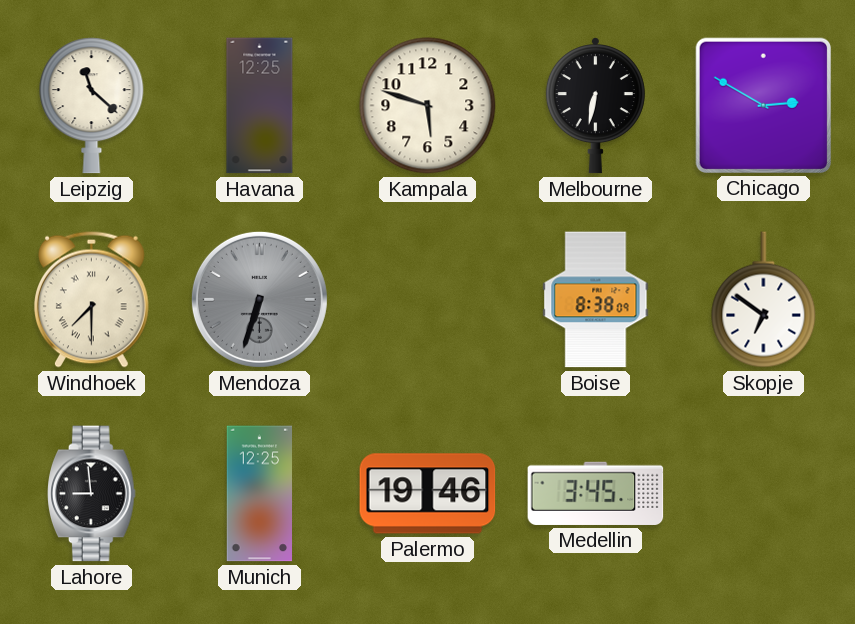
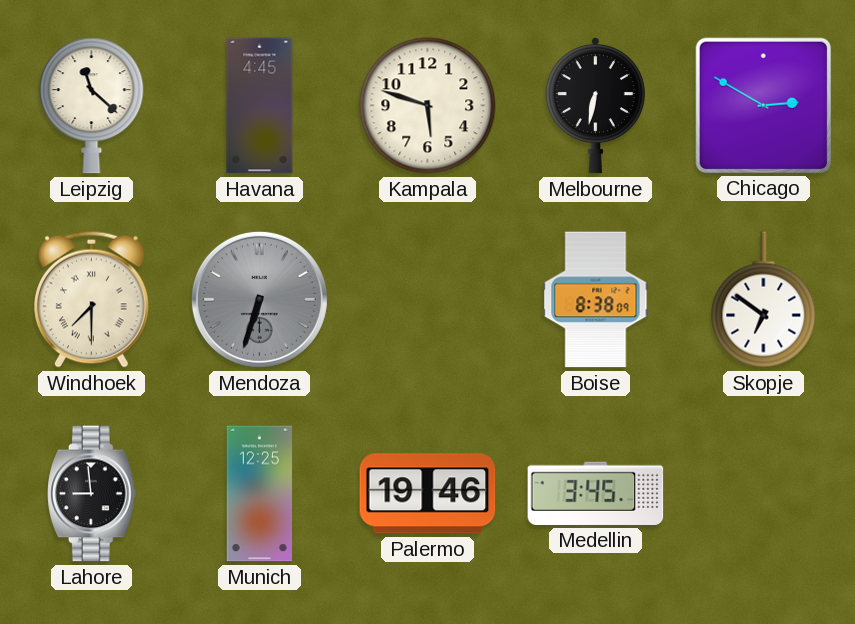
Havana: 12:25 -> 4:45 (260, 106)
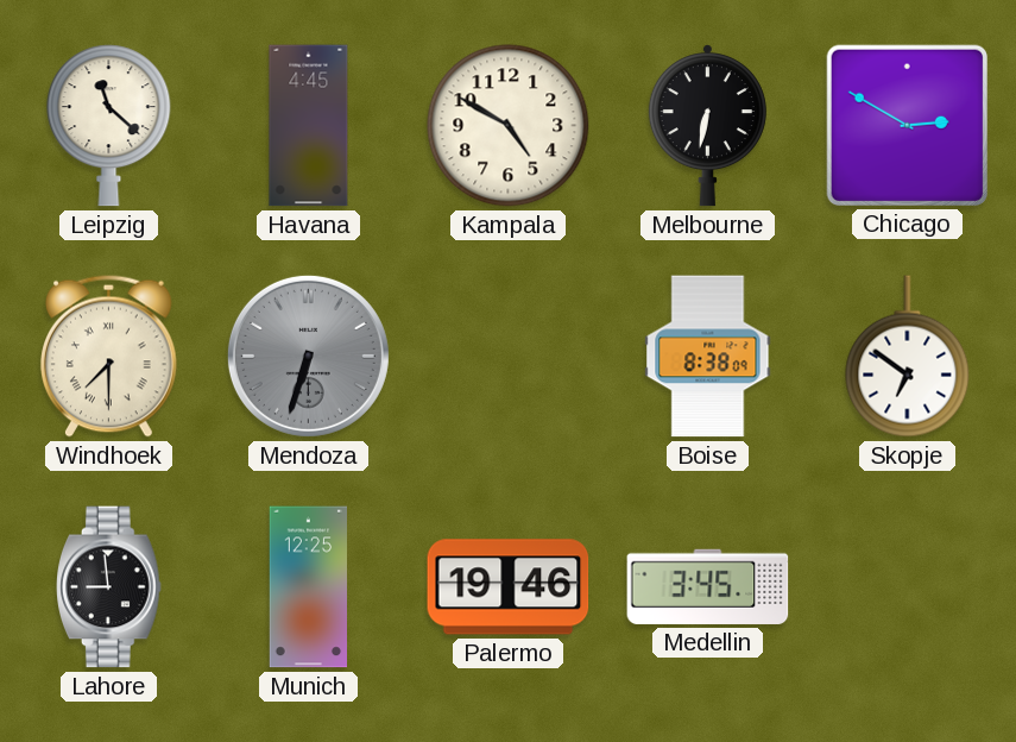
Kampala: 5:48 -> 4:50 (509, 126)
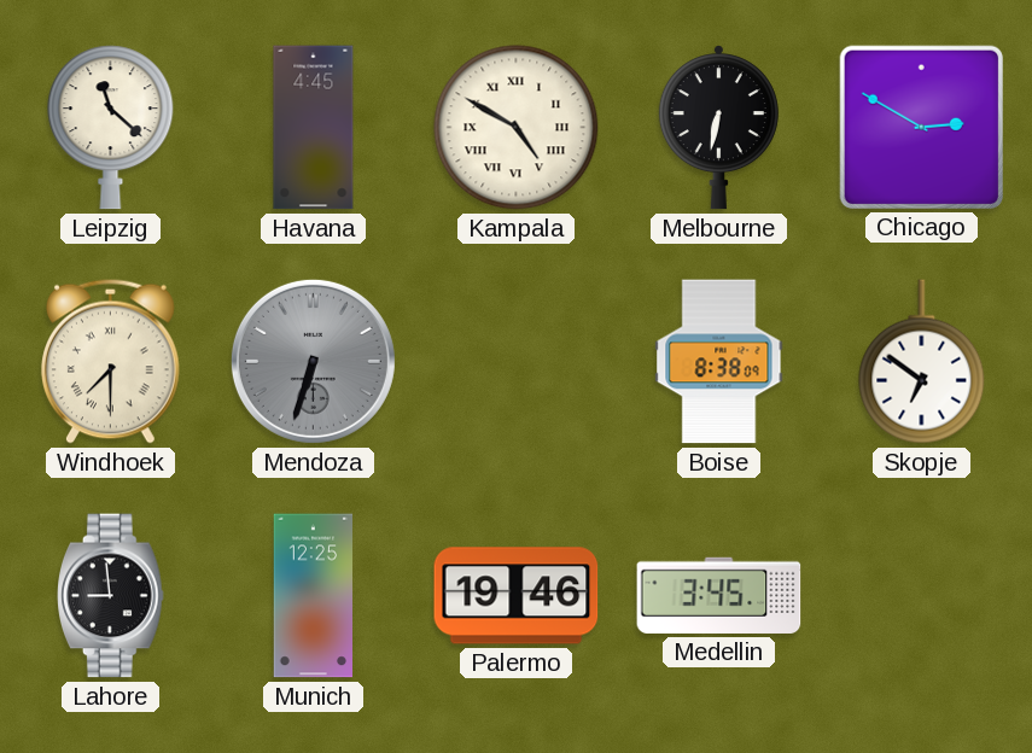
Kampala numerals: Arabic -> Roman (517, 128)
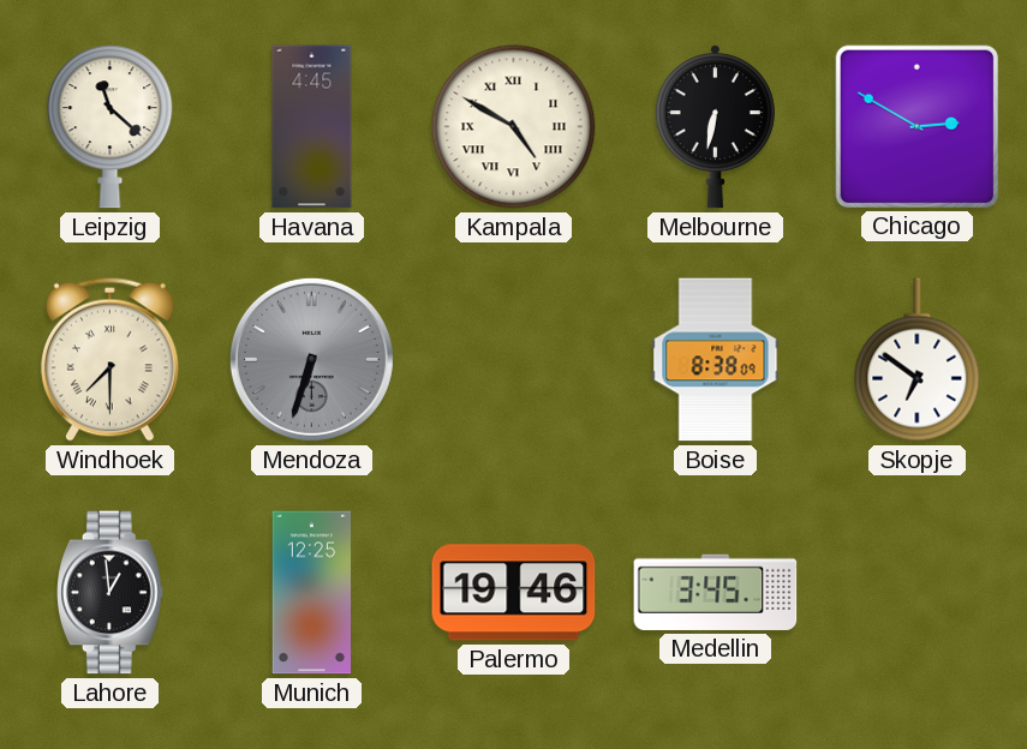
Lahore: 8:59 -> 12:59 (111, 593)
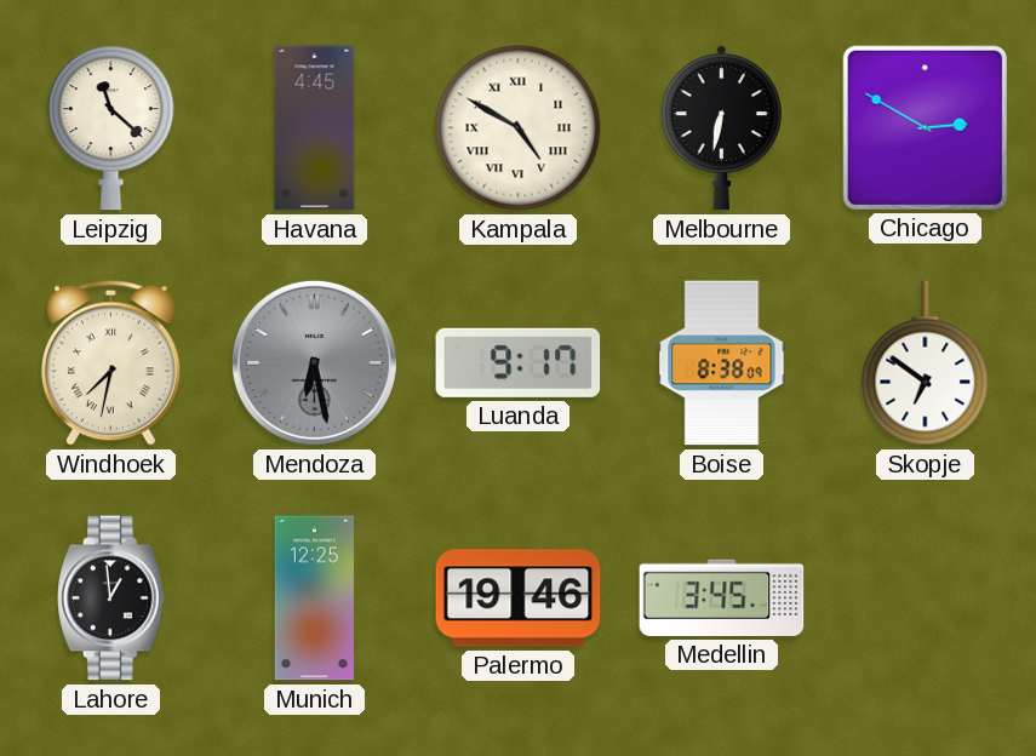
Windhoek: 7:30 -> 7:32 (110, 362)
Mendoza: 6:33 -> 6:28 (314, 362)
Luanda: none -> 9:17 (519, 362)
